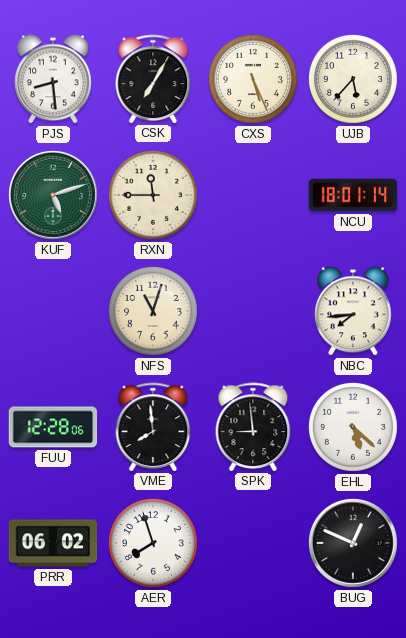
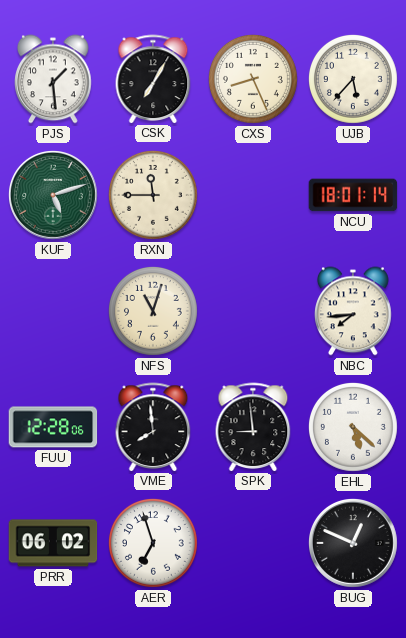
PJS: 8:29 -> 1:29 (54, 79)
CXS: 5:26 -> 8:26 (254, 79)
AER: 7:57 -> 6:57 (154, 543)
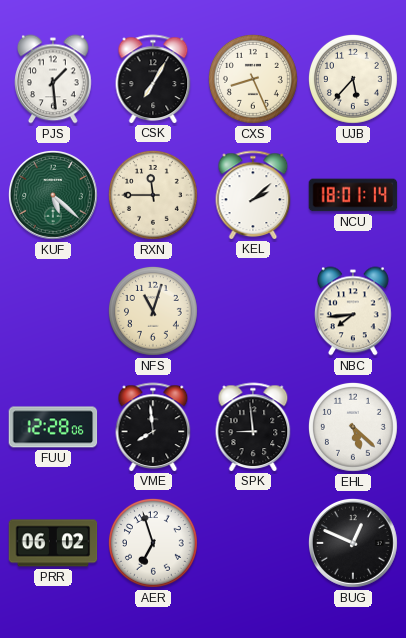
KUF: 5:12 -> 5:22 (54, 196)
KEL: none -> 2:08 (253, 195)
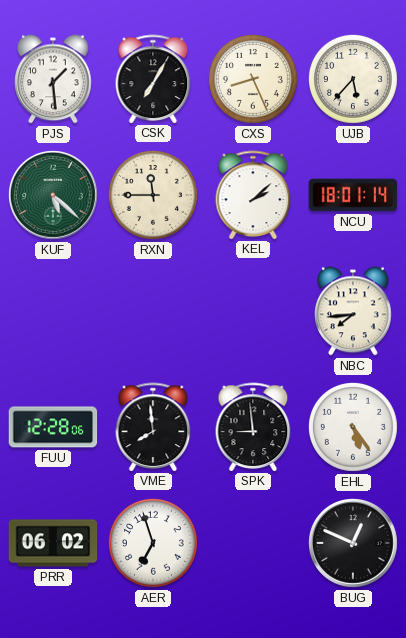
NFS: 11:03 -> none (154, 311)
EHL: 5:22 -> 5:24 (354, 427)
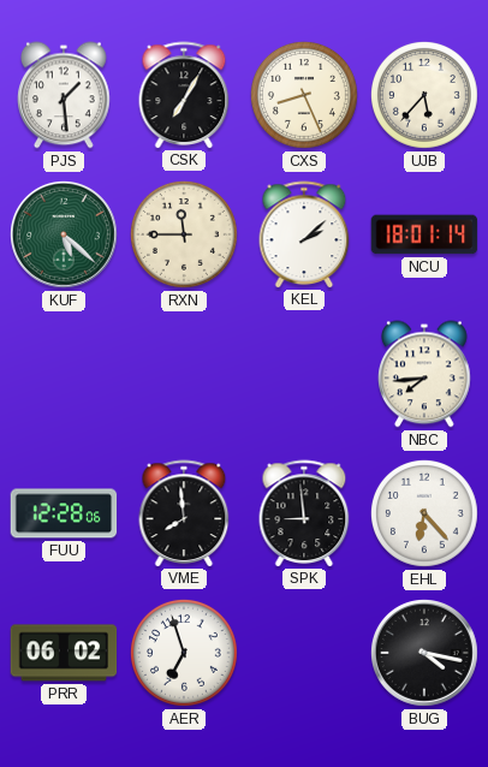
EHL: 5:24 -> 6:23 (425, 513)
BUG: 12:49 -> 4:17 (425, 654)
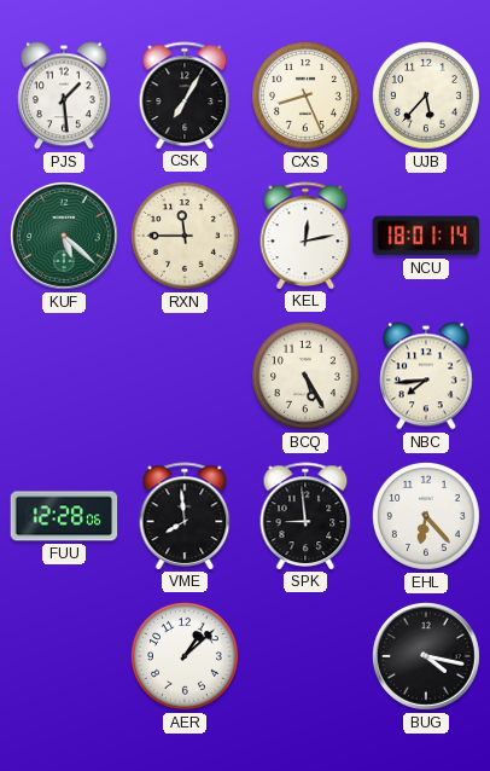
KEL: 2:08 -> 12:13 (305, 236)
BCQ: none -> 5:25 (307, 376)
PRR: 06:02 -> none (64, 653)
AER: 6:57 -> 1:08 (186, 656)
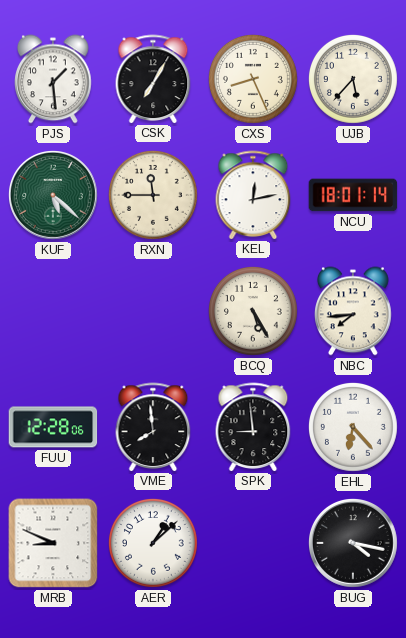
MRB: none -> 8:49 (53, 543)
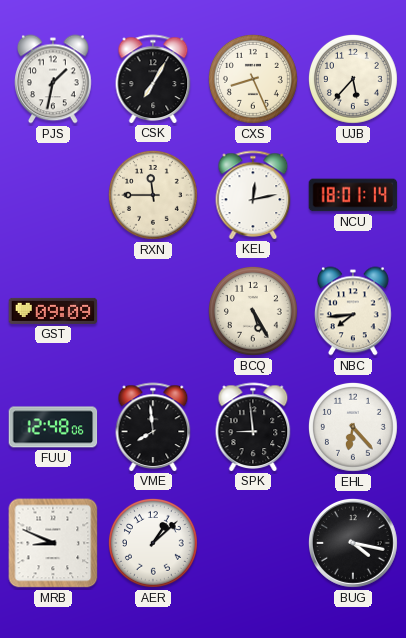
PJS: 1:29 -> 1:32 (54, 79)
KUF: 5:22 -> none (54, 196)
GST: none -> 09:09 (53, 311)
FUU: 12:28 -> 12:48 (53, 427)
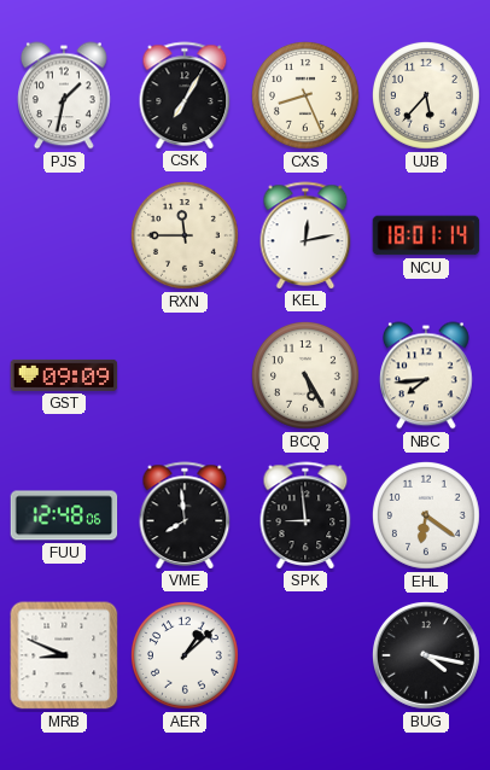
EHL: 6:23 -> 6:21 (427, 515)
